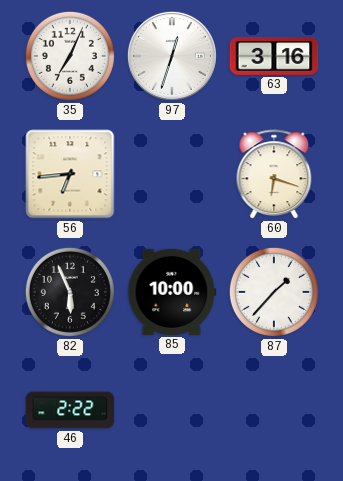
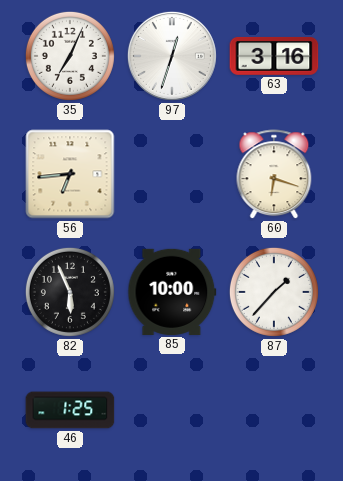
46: 2:22 -> 1:25 (70, 410)
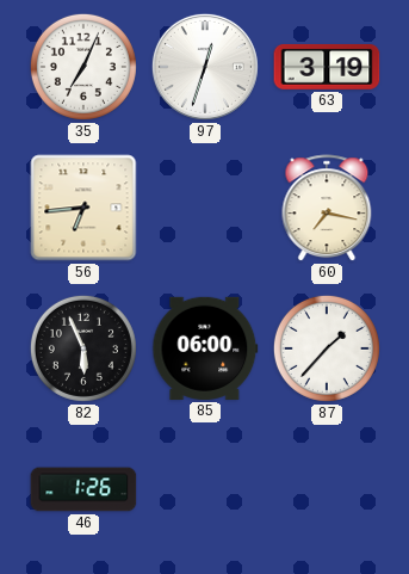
63: 3:16 -> 3:19 (327, 67)
60: 6:18 -> 7:17 (327, 209)
85: 10:00 -> 06:00 (205, 348)
46: 1:25 -> 1:26 (83, 489)
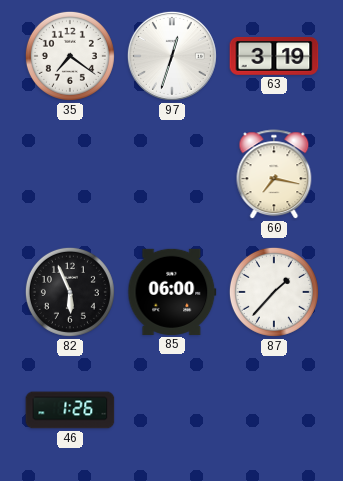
35: 7:04 -> 7:21 (70, 56)
56: 6:44 -> none (83, 208)
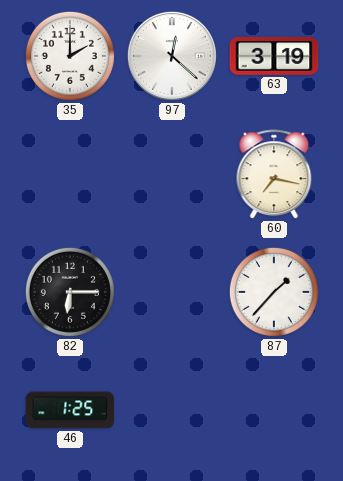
35: 7:21 -> 2:00 (70, 56)
97: 12:33 -> 12:22 (172, 56)
82: 5:56 -> 6:15 (70, 292)
85: 06:00 -> none (172, 292)
46: 1:26 -> 1:25 (70, 410)
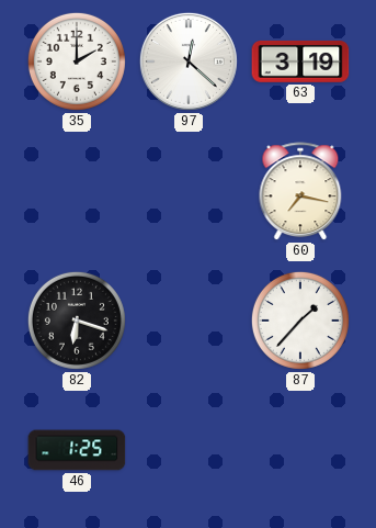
82: 6:15 -> 6:18 (77, 321)
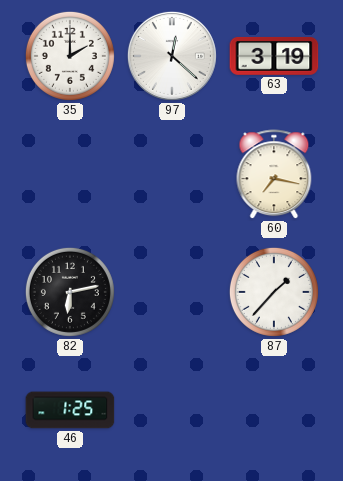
82: 6:18 -> 6:13 (70, 292)
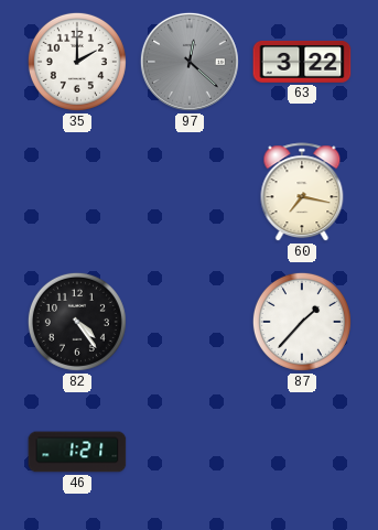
97 dial: white -> grey (190, 62)
63: 3:19 -> 3:22 (302, 62)
82: 6:13 -> 4:24 (77, 322)
46: 1:25 -> 1:21 (77, 452)
